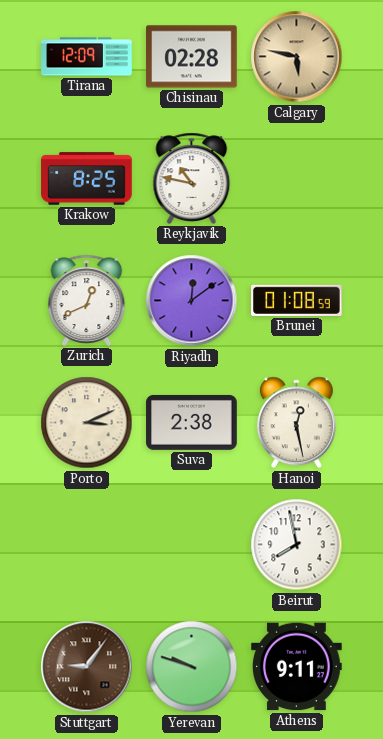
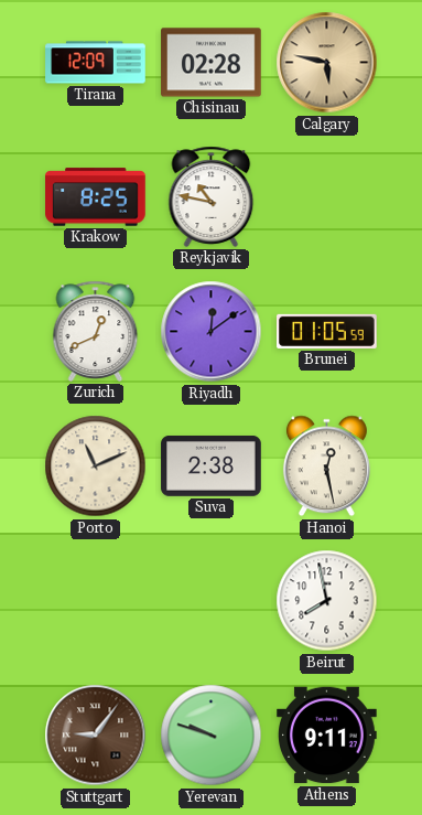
Brunei: 01:08 -> 01:05 (327, 331)
Porto: 3:11 -> 11:11 (96, 467)
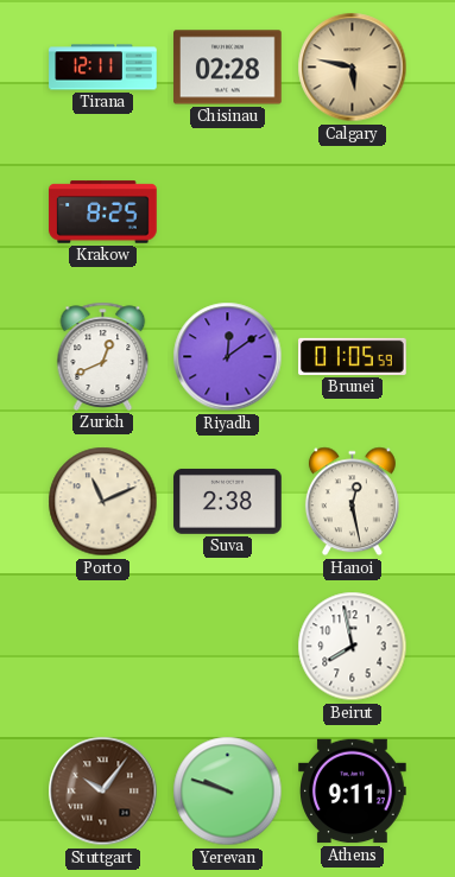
Tirana: 12:09 -> 12:11 (103, 68)
Reykjavik: 10:47 -> none (212, 196)
Stuttgart: 9:06 -> 10:06 (103, 792)
